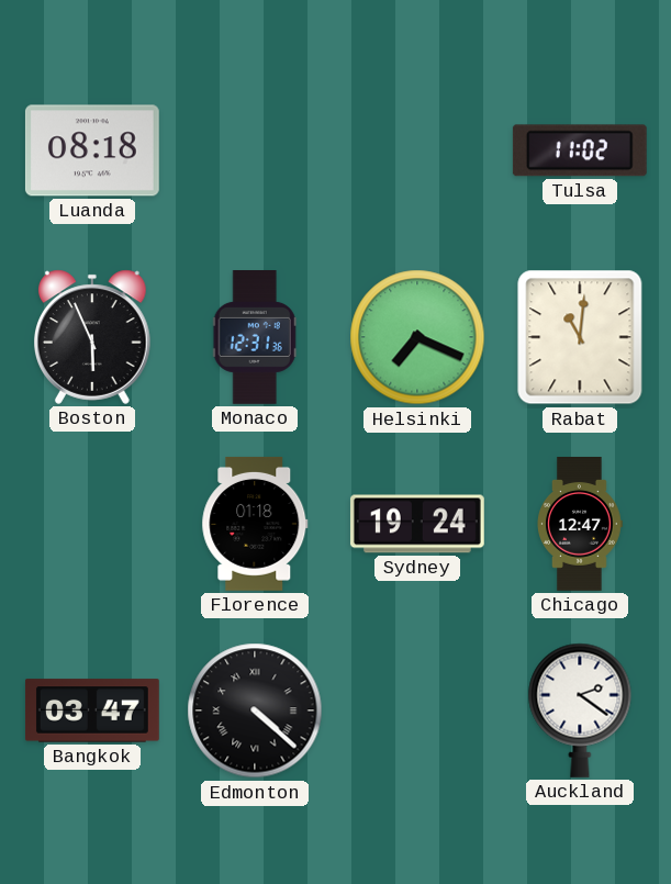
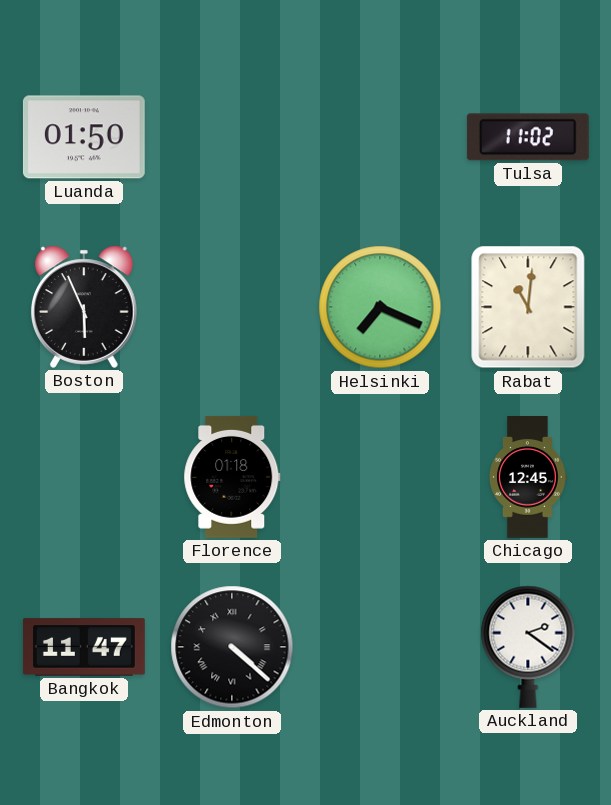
Luanda: 08:18 -> 01:50 (84, 137)
Monaco: 12:31 -> none (255, 338)
Sydney: 19:24 -> none (417, 524)
Chicago: 12:47 -> 12:45 (528, 478)
Bangkok: 03:47 -> 11:47 (84, 647)
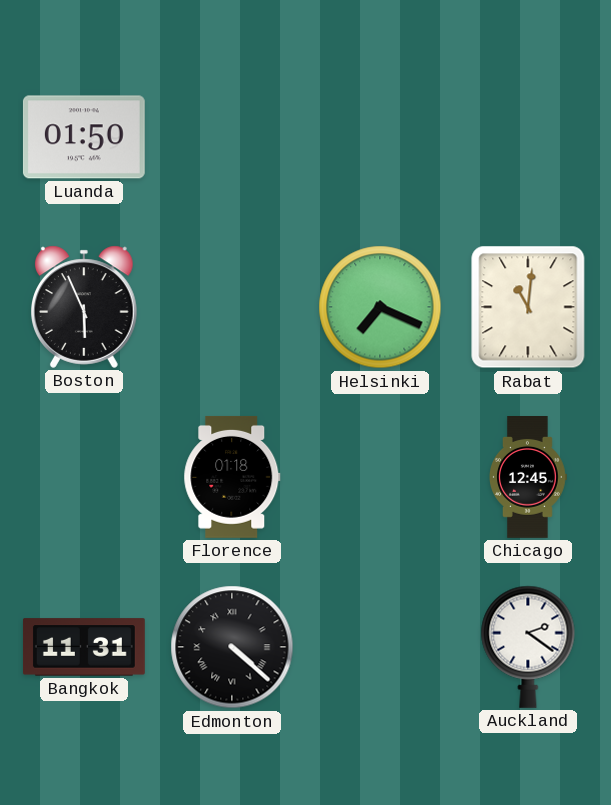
Tulsa: 11:02 -> none (528, 137)
Bangkok: 11:47 -> 11:31 (84, 647)
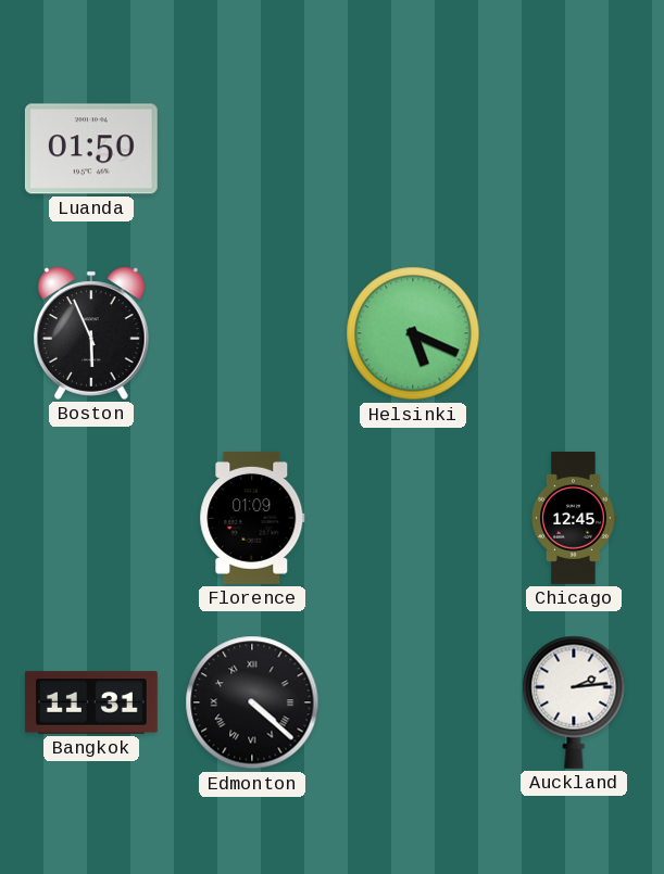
Helsinki: 7:19 -> 5:19 (413, 333)
Rabat: 11:01 -> none (528, 307)
Florence: 01:18 -> 01:09 (252, 518)
Auckland: 2:21 -> 2:14 (574, 702)
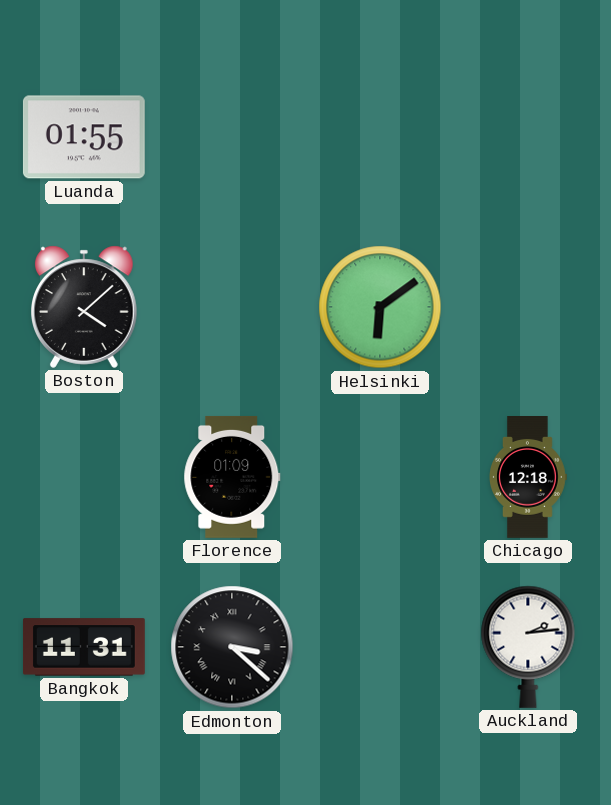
Luanda: 01:50 -> 01:55 (84, 137)
Boston: 5:56 -> 4:08 (85, 307)
Helsinki: 5:19 -> 6:09 (380, 307)
Chicago: 12:45 -> 12:18 (528, 478)
Edmonton: 4:22 -> 3:22 (232, 647)
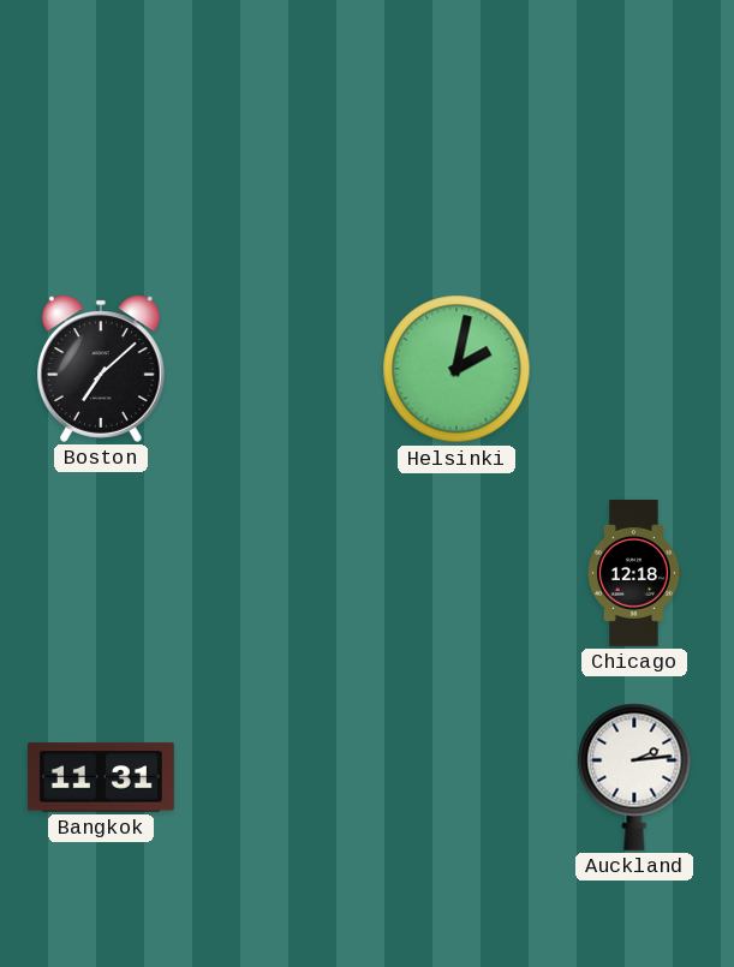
Luanda: 01:55 -> none (84, 137)
Boston: 4:08 -> 7:08 (102, 369)
Helsinki: 6:09 -> 2:02 (456, 369)
Florence: 01:09 -> none (232, 477)
Edmonton: 3:22 -> none (232, 647)
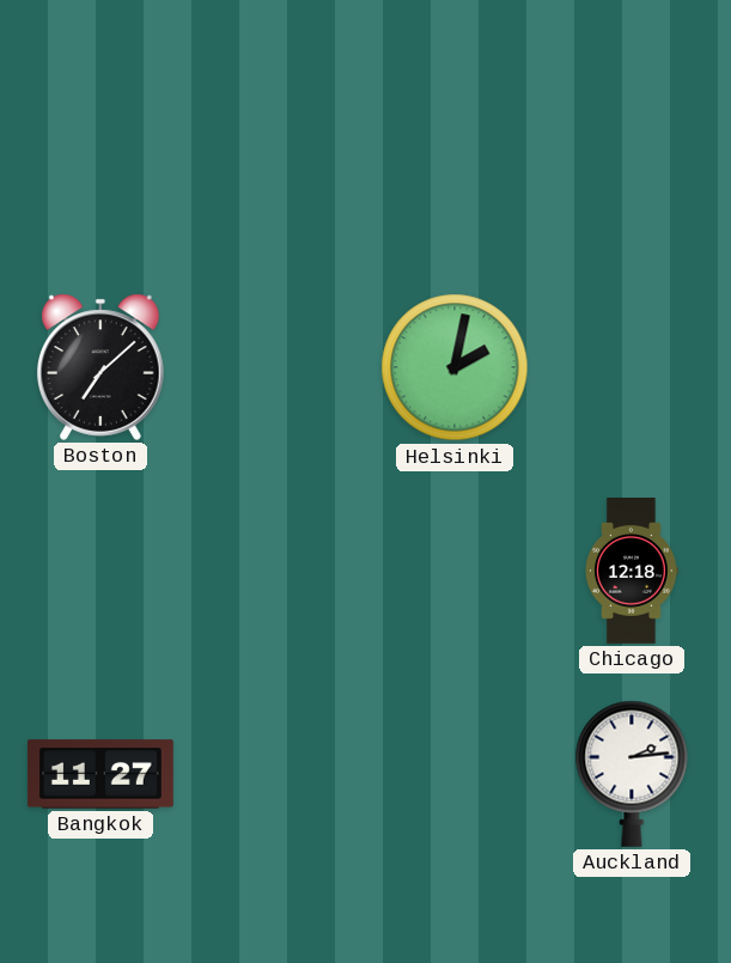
Bangkok: 11:31 -> 11:27 (100, 774)
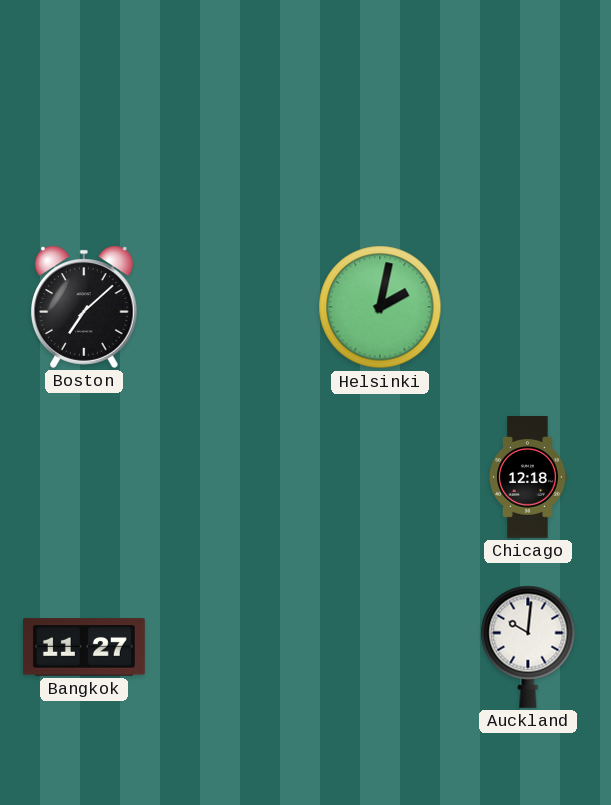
Auckland: 2:14 -> 10:01 (528, 647)
